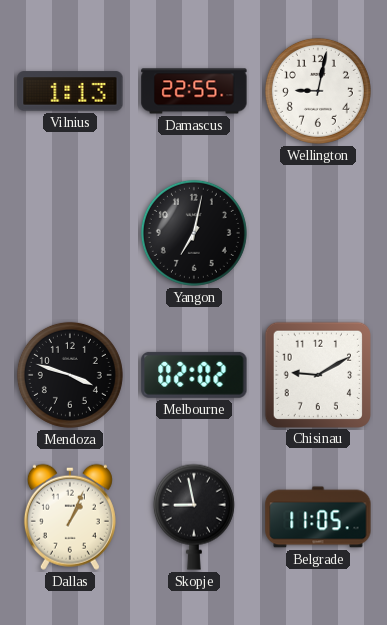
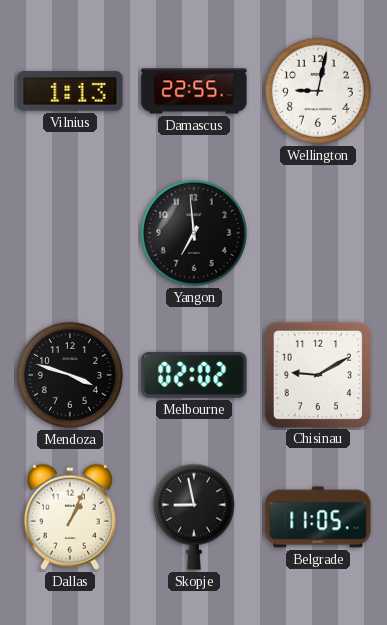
Yangon: 7:02 -> 6:59 (194, 233)
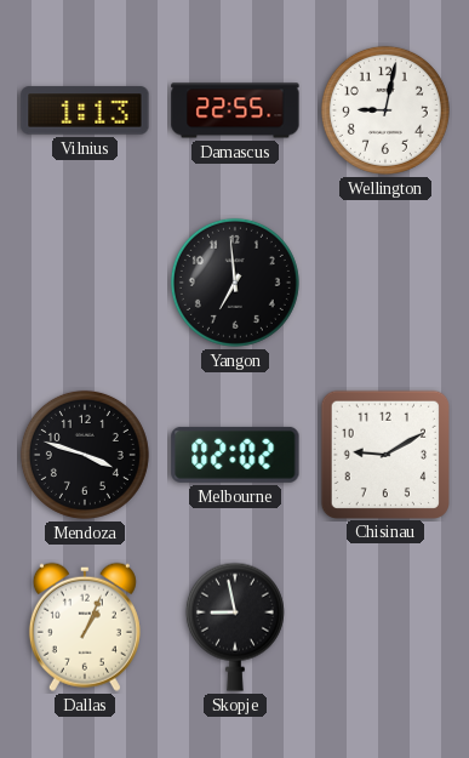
Belgrade: 11:05 -> none (318, 517)
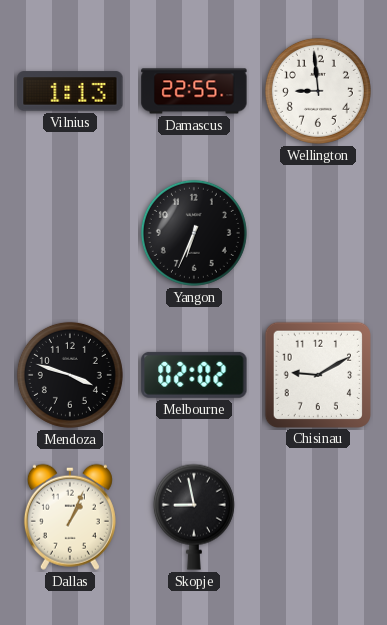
Wellington: 9:02 -> 8:59 (318, 91)
Yangon: 6:59 -> 6:34 (194, 233)
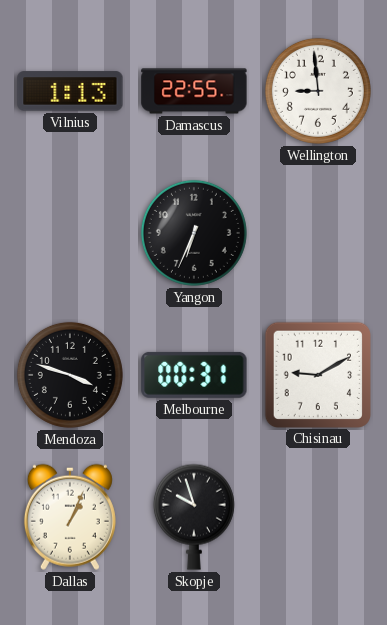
Melbourne: 02:02 -> 00:31 (194, 375)
Skopje: 8:58 -> 9:57 (194, 517)
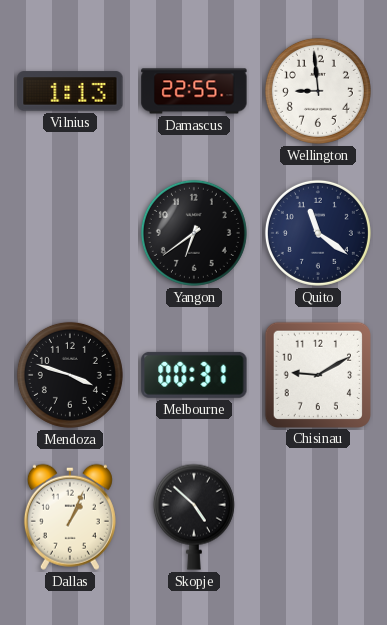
Yangon: 6:34 -> 6:39 (194, 233)
Quito: none -> 11:21 (318, 233)
Skopje: 9:57 -> 4:52 (194, 517)
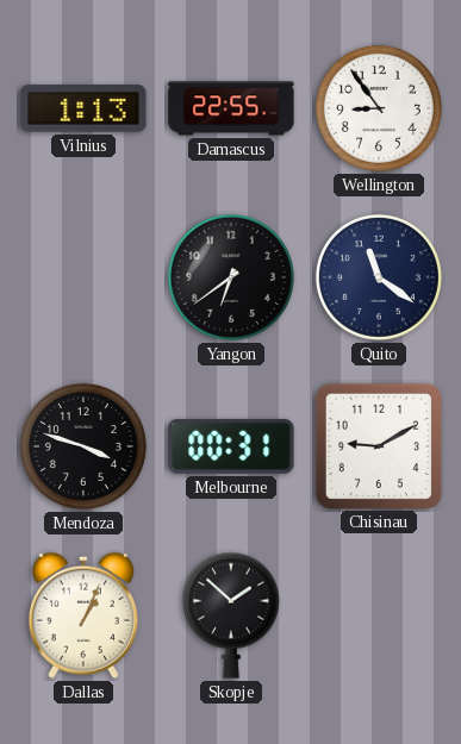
Wellington: 8:59 -> 8:54 (379, 108)
Skopje: 4:52 -> 1:52 (231, 615)
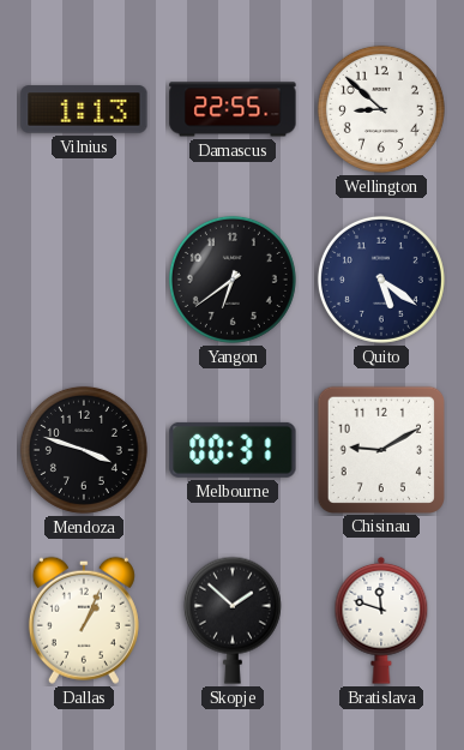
Wellington: 8:54 -> 8:52 (381, 109)
Quito: 11:21 -> 5:21 (381, 280)
Bratislava: none -> 11:48 (381, 620)
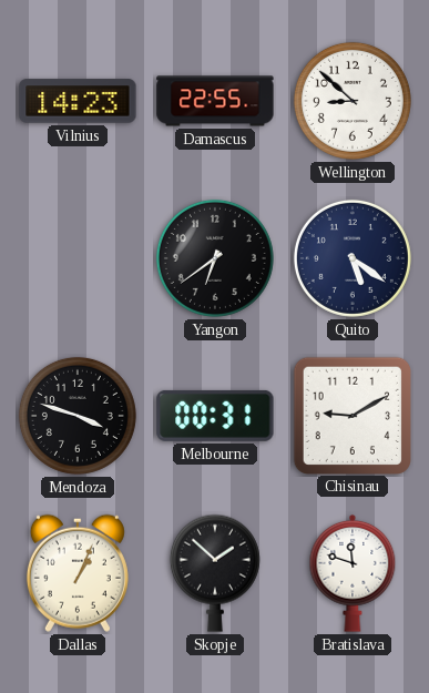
Vilnius: 1:13 -> 14:23 (78, 101)
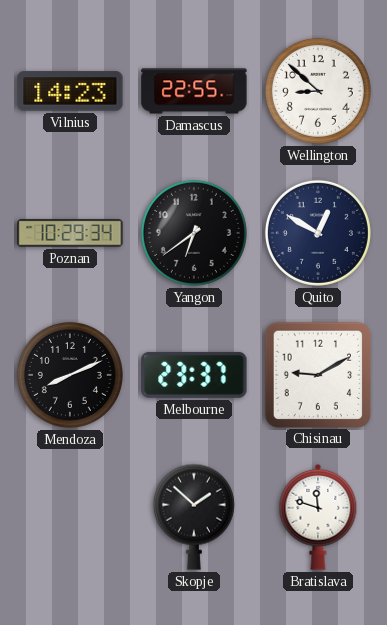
Poznan: none -> 10:29 (70, 233)
Quito: 5:21 -> 12:50 (318, 233)
Mendoza: 3:48 -> 8:11 (70, 375)
Melbourne: 00:31 -> 23:37 (194, 375)
Dallas: 1:04 -> none (78, 573)
